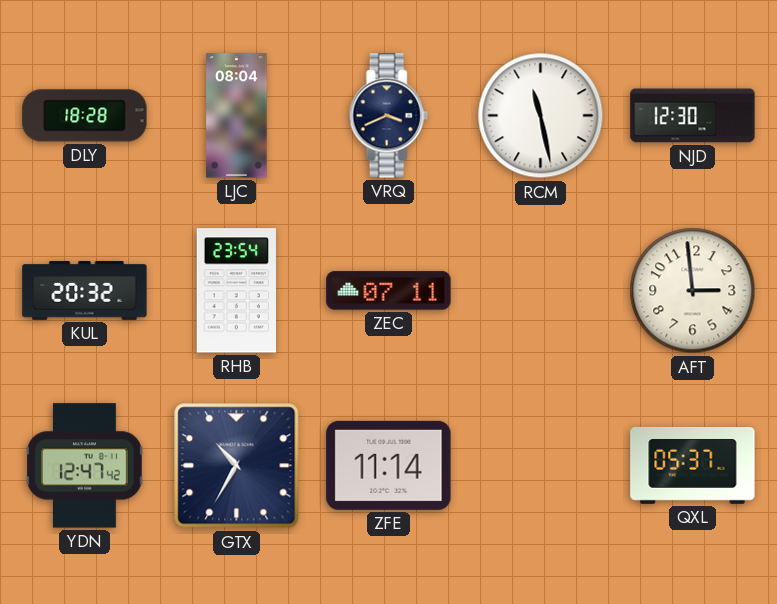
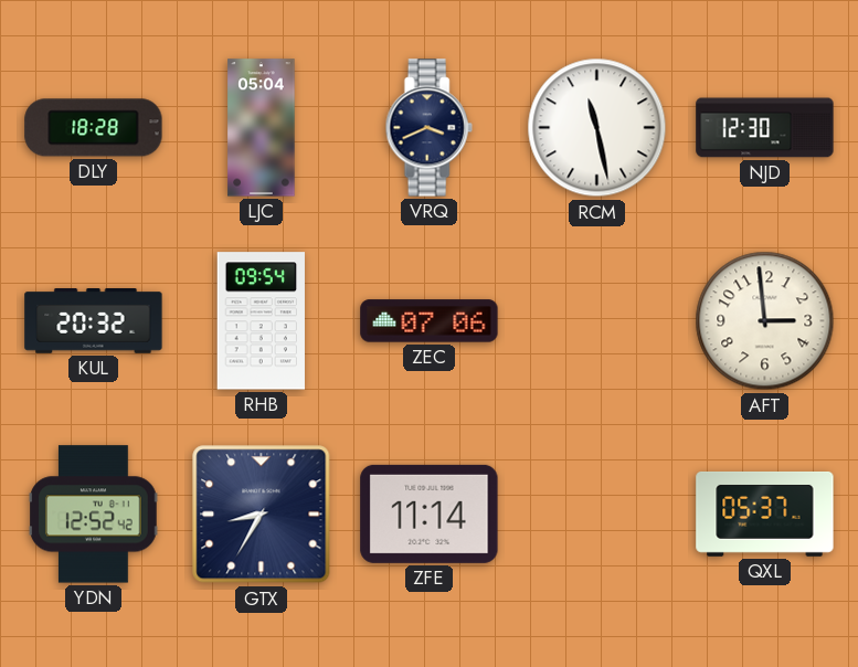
LJC: 08:04 -> 05:04 (262, 128)
RHB: 23:54 -> 09:54 (261, 321)
ZEC: 07:11 -> 07:06 (430, 321)
YDN: 12:47 -> 12:52 (94, 515)
GTX: 10:35 -> 8:35 (262, 515)
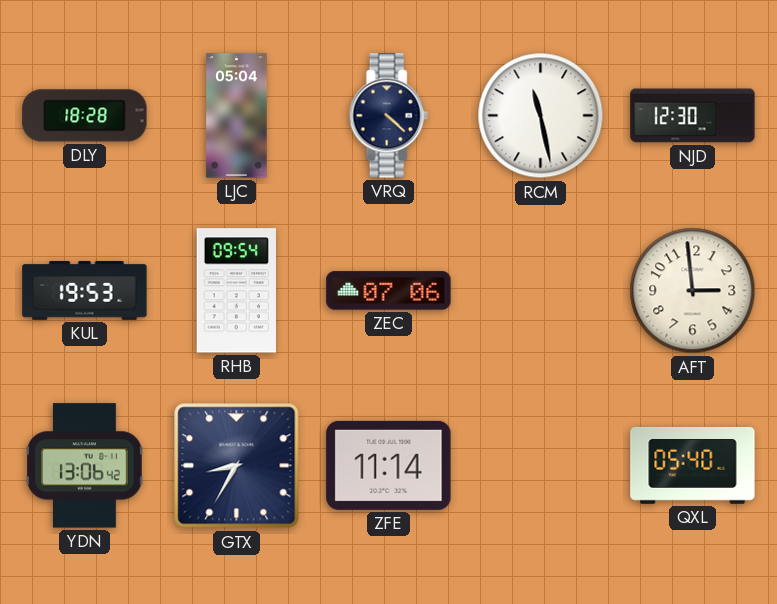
VRQ: 3:41 -> 4:22 (388, 116)
KUL: 20:32 -> 19:53 (85, 291)
YDN: 12:52 -> 13:06 (85, 466)
QXL: 05:37 -> 05:40 (693, 465)
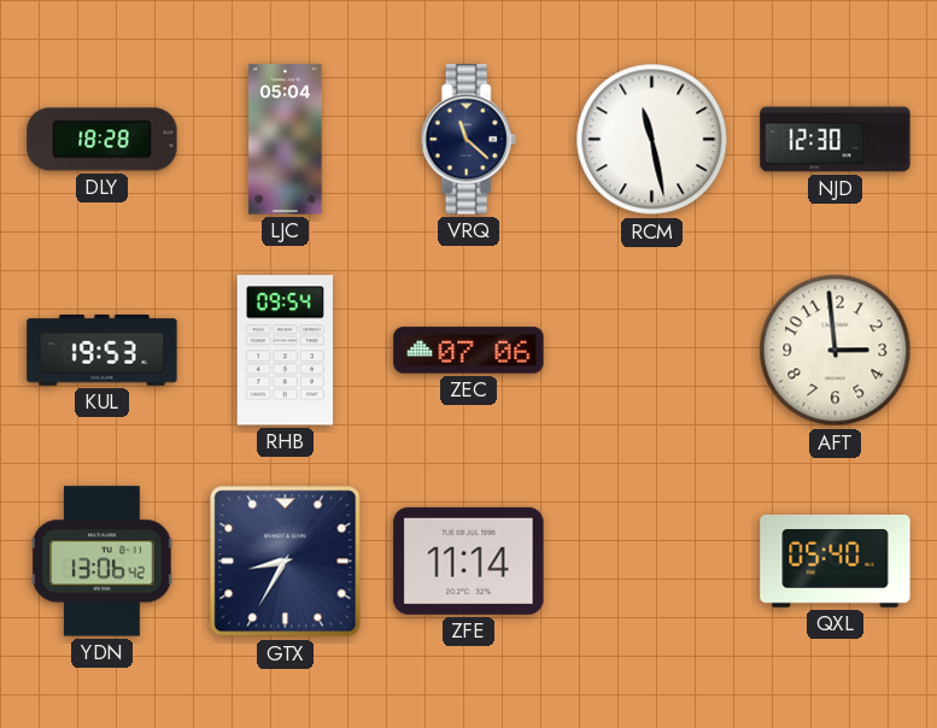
VRQ: 4:22 -> 11:22 (468, 140)
